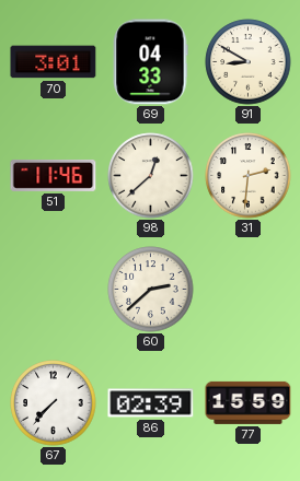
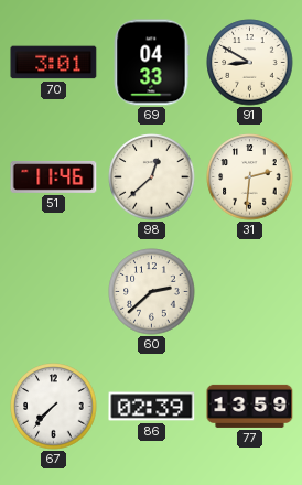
77: 15:59 -> 13:59 (250, 406)
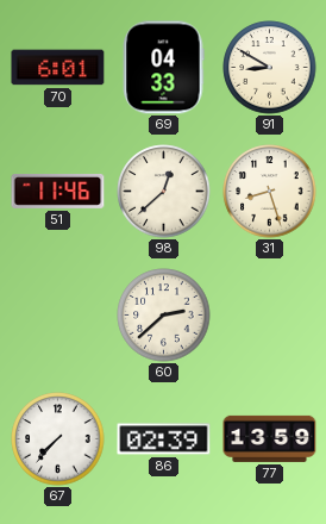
70: 3:01 -> 6:01 (58, 68)
31: 2:31 -> 8:27 (270, 192)
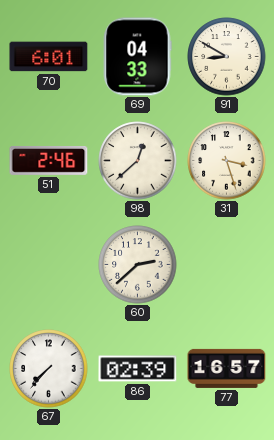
51: 11:46 -> 2:46 (49, 161)
31: 8:27 -> 3:27 (227, 161)
77: 13:59 -> 16:57 (227, 368)
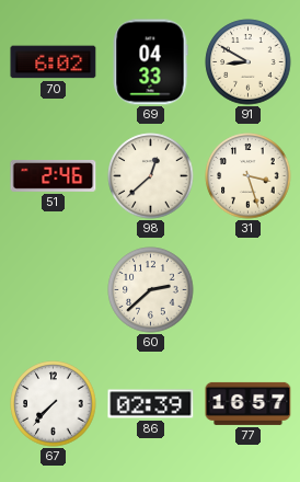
70: 6:01 -> 6:02 (54, 62)
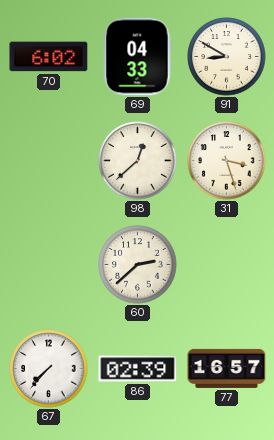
51: 2:46 -> none (54, 176)
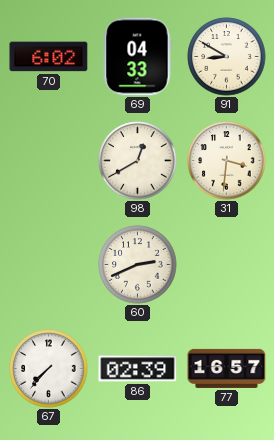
98: 12:38 -> 12:40 (138, 161)
31: 3:27 -> 3:31 (227, 161)
60: 2:38 -> 2:41 (138, 265)
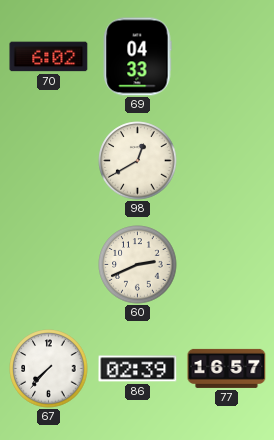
91: 8:50 -> none (227, 57)
31: 3:31 -> none (227, 161)
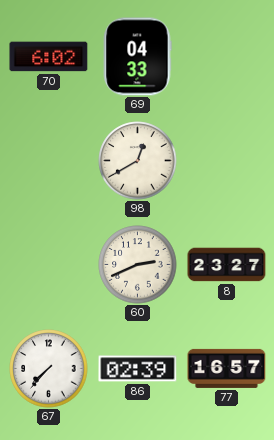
8: none -> 23:27 (227, 265)
